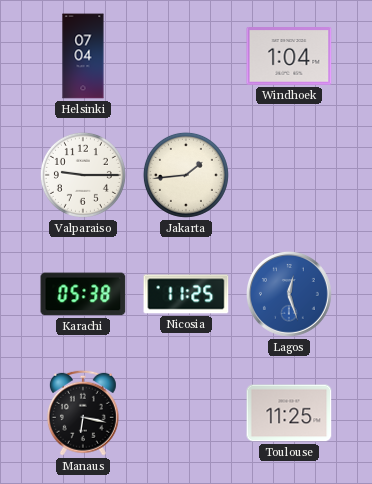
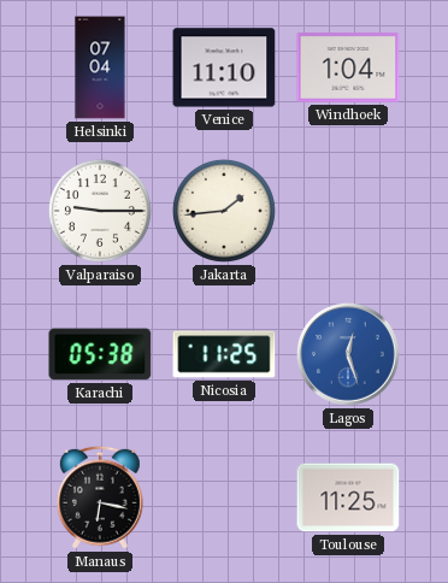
Venice: none -> 11:10 (224, 67)
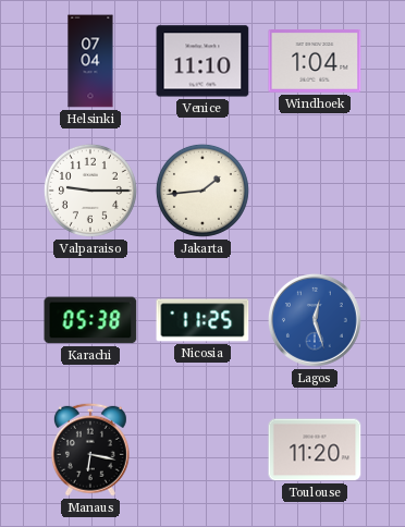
Toulouse: 11:25 -> 11:20 (315, 450)
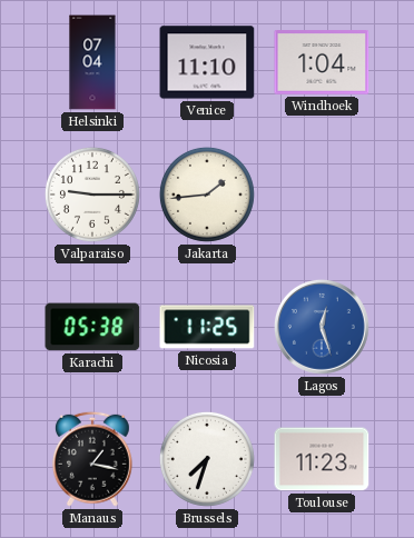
Manaus: 6:17 -> 1:17 (92, 459)
Brussels: none -> 7:33 (207, 459)
Toulouse: 11:20 -> 11:23 (322, 459)
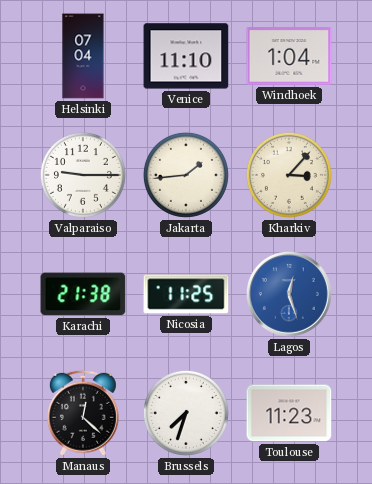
Kharkiv: none -> 3:07 (289, 175)
Karachi: 05:38 -> 21:38 (83, 294)
Manaus: 1:17 -> 12:22 (83, 413)
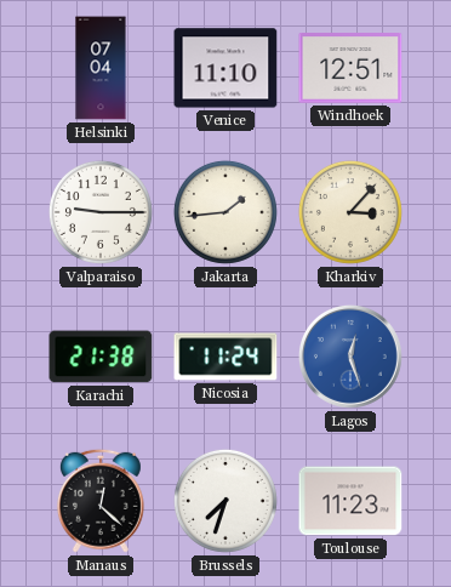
Windhoek: 1:04 -> 12:51 (350, 69)
Nicosia: 11:25 -> 11:24 (225, 357)
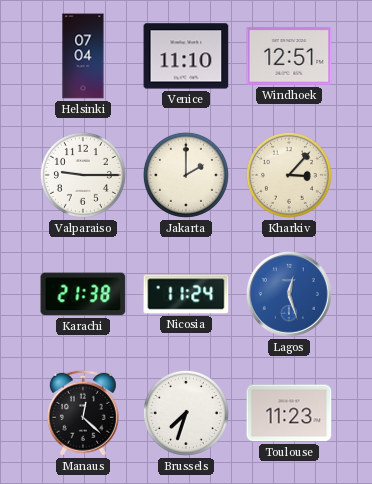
Jakarta: 1:44 -> 2:00 (186, 175)
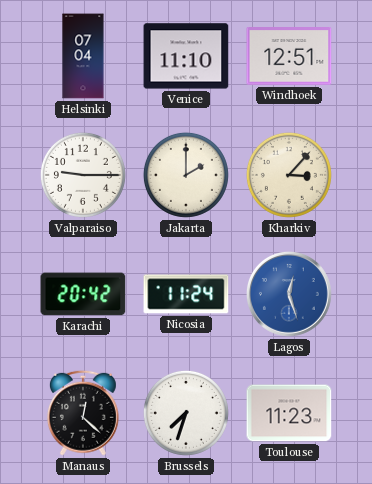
Karachi: 21:38 -> 20:42 (83, 294)
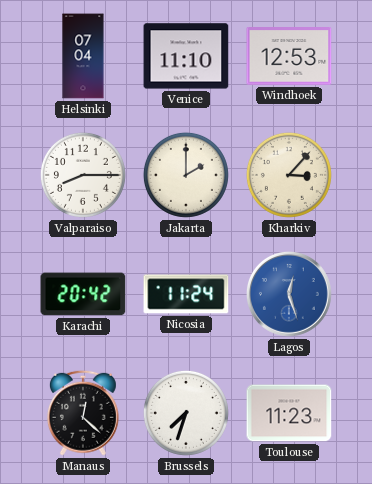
Windhoek: 12:51 -> 12:53 (289, 57)
Valparaiso: 9:15 -> 8:15 (83, 175)
